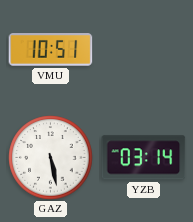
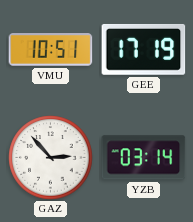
GEE: none -> 17:19 (144, 49)
GAZ: 5:28 -> 2:53 (51, 158)
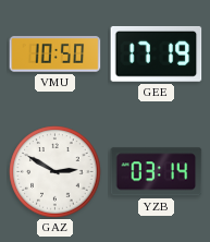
VMU: 10:51 -> 10:50 (55, 55)
GAZ: 2:53 -> 2:50 (55, 172)
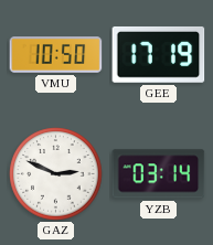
GAZ: 2:50 -> 2:49 (56, 174)
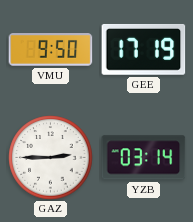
VMU: 10:50 -> 9:50 (51, 50)
GAZ: 2:49 -> 2:45 (51, 158)
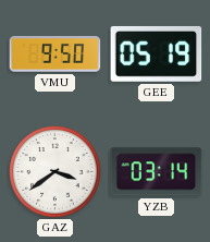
GEE: 17:19 -> 05:19 (157, 53)
GAZ: 2:45 -> 3:39 (55, 172)
